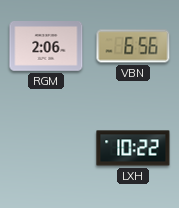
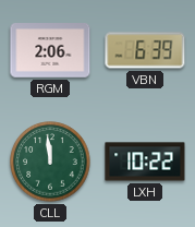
VBN: 6:56 -> 6:39 (145, 50)
CLL: none -> 11:59 (50, 162)
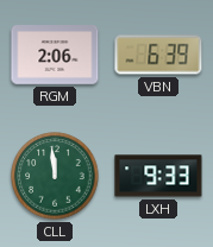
LXH: 10:22 -> 9:33 (158, 176)
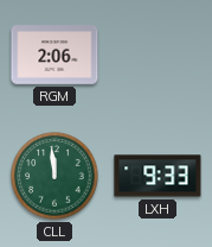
VBN: 6:39 -> none (158, 55)
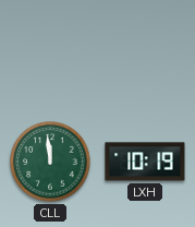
RGM: 2:06 -> none (54, 56)
LXH: 9:33 -> 10:19 (145, 162)
